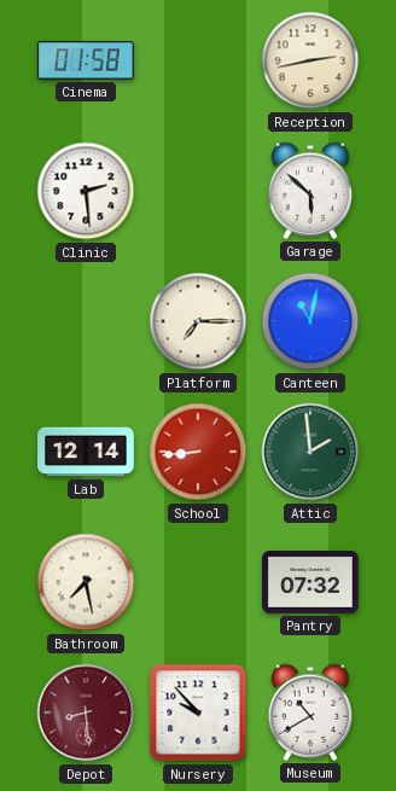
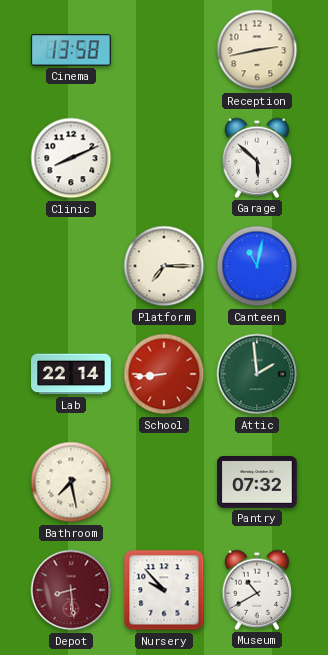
Cinema: 01:58 -> 13:58 (71, 50)
Clinic: 2:29 -> 8:11 (71, 158)
Lab: 12:14 -> 22:14 (71, 374)
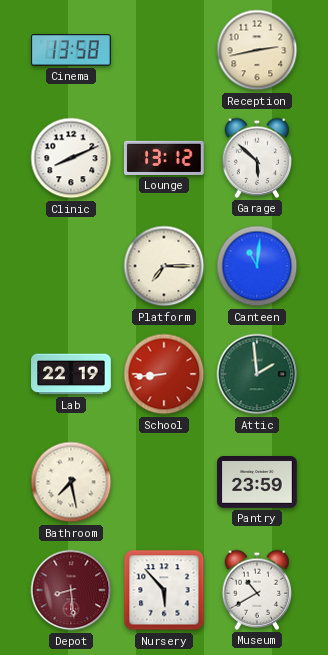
Lounge: none -> 13:12 (164, 158)
Canteen: 11:02 -> 11:01 (257, 266)
Lab: 22:14 -> 22:19 (71, 374)
Pantry: 07:32 -> 23:59 (257, 483)
Nursery: 9:53 -> 5:53 (164, 590)
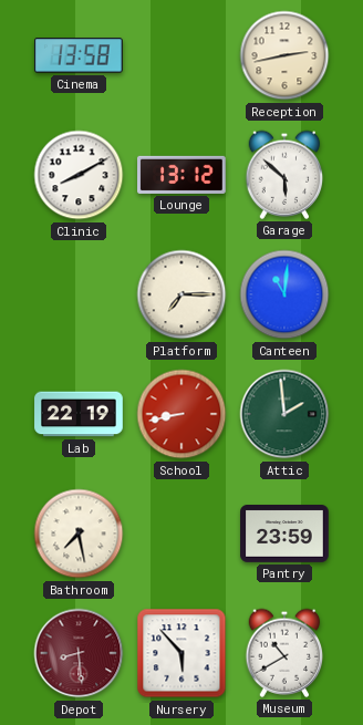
Clinic: 8:11 -> 8:10 (79, 175)
School: 8:44 -> 8:43 (181, 414)
